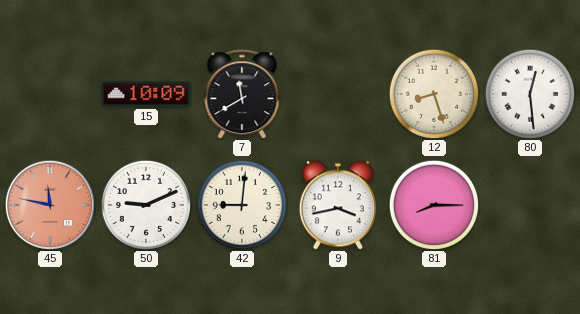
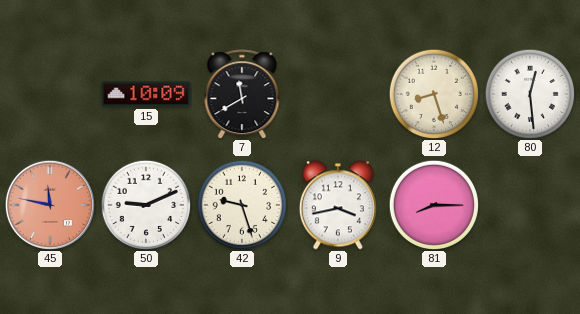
42: 9:01 -> 9:27 (241, 204)
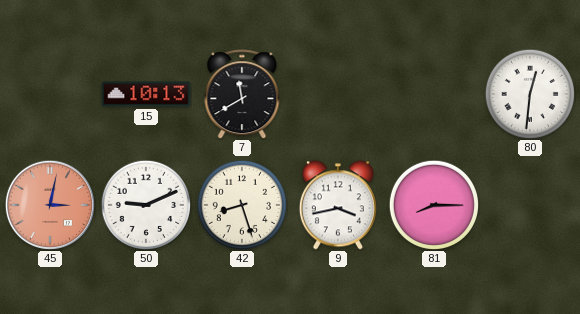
15: 10:09 -> 10:13 (146, 94)
12: 8:27 -> none (433, 93)
80: 12:29 -> 12:31 (529, 93)
45: 11:47 -> 3:02 (49, 204)
42: 9:27 -> 8:27 (241, 204)
